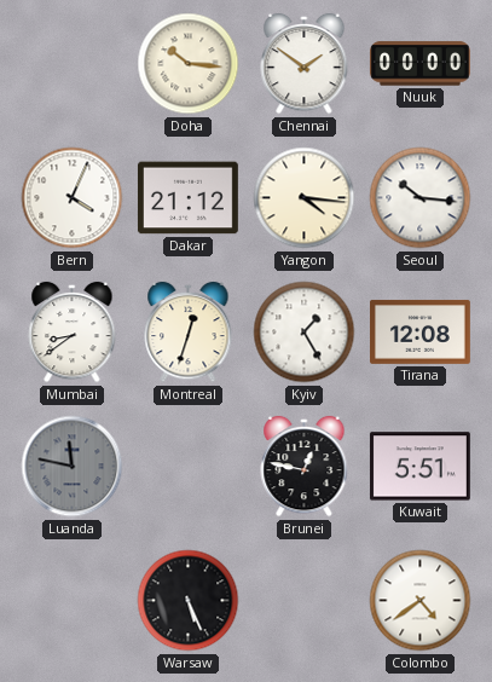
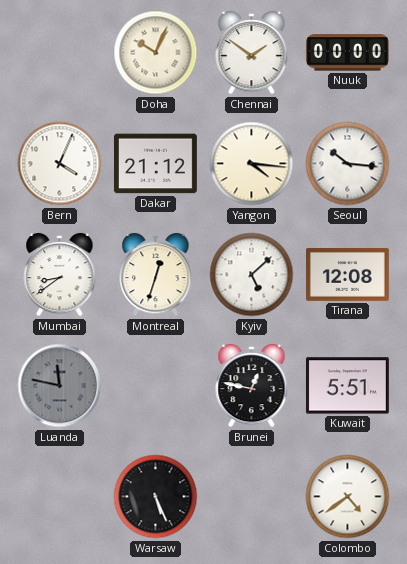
Doha: 10:16 -> 10:04 (156, 53)
Kyiv: 1:25 -> 5:08 (252, 275)
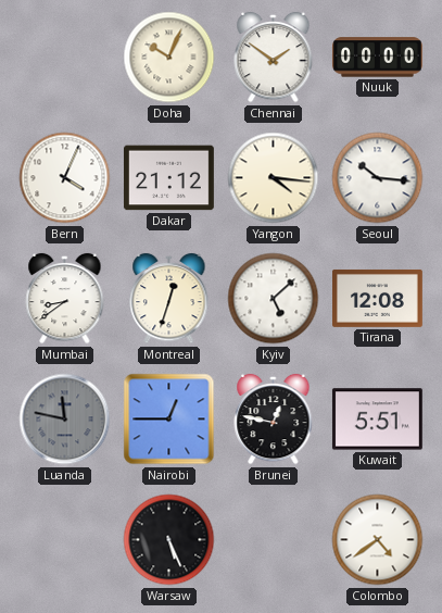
Nairobi: none -> 12:45 (169, 420)
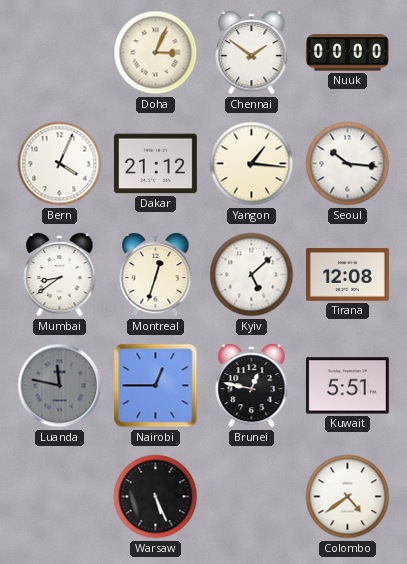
Doha: 10:04 -> 3:04 (156, 53)
Yangon: 4:16 -> 1:16 (252, 164)
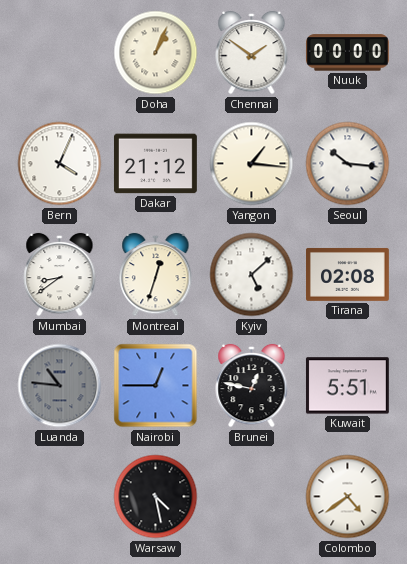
Doha: 3:04 -> 1:04 (156, 53)
Tirana: 12:08 -> 02:08 (348, 274)
Luanda: 11:47 -> 10:46 (60, 386)
Warsaw: 5:26 -> 4:28 (156, 497)
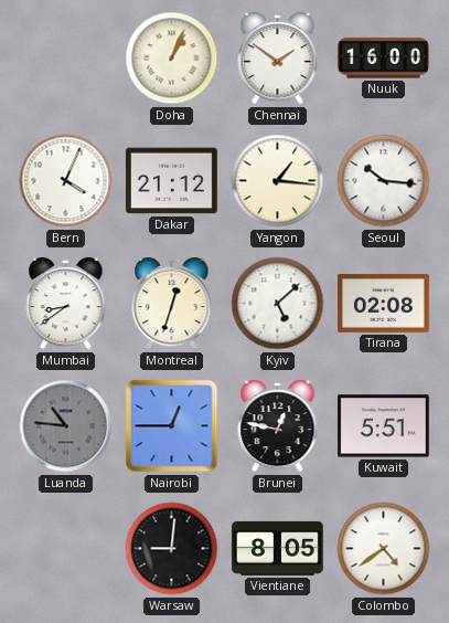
Nuuk: 00:00 -> 16:00 (383, 59)
Warsaw: 4:28 -> 9:01 (172, 549)
Vientiane: none -> 8:05 (277, 548)
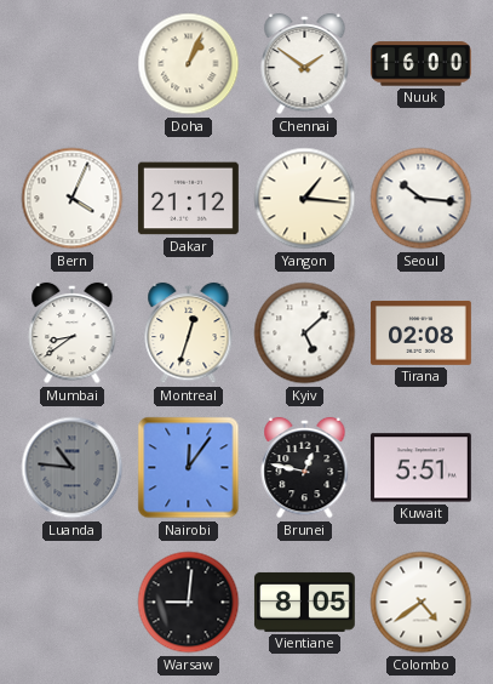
Nairobi: 12:45 -> 12:06 (189, 468)
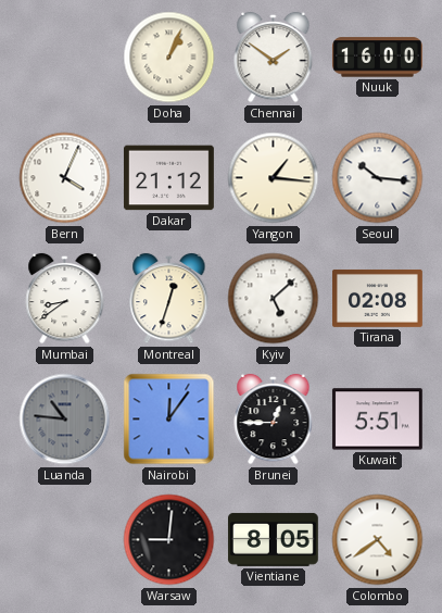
Brunei: 12:47 -> 12:45 (274, 420)
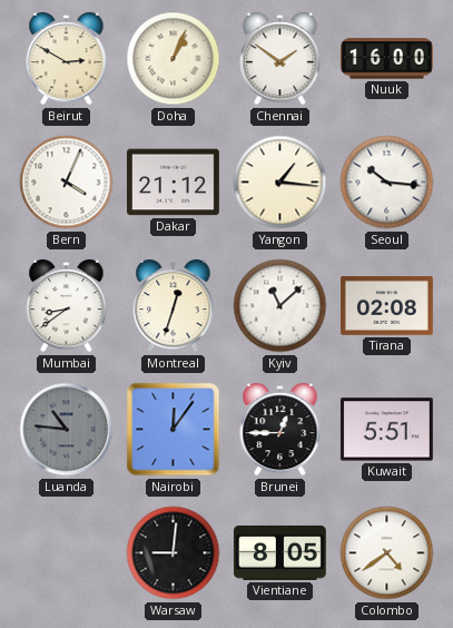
Beirut: none -> 2:50 (67, 59)
Kyiv: 5:08 -> 11:08 (280, 306)
